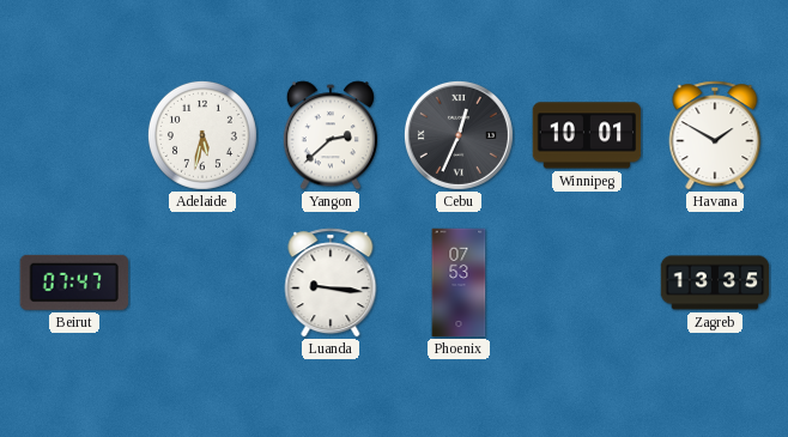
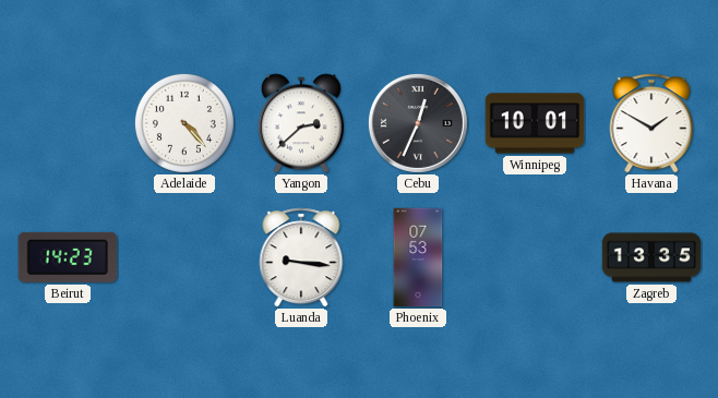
Adelaide: 5:32 -> 4:23 (184, 123)
Beirut: 07:47 -> 14:23 (67, 257)
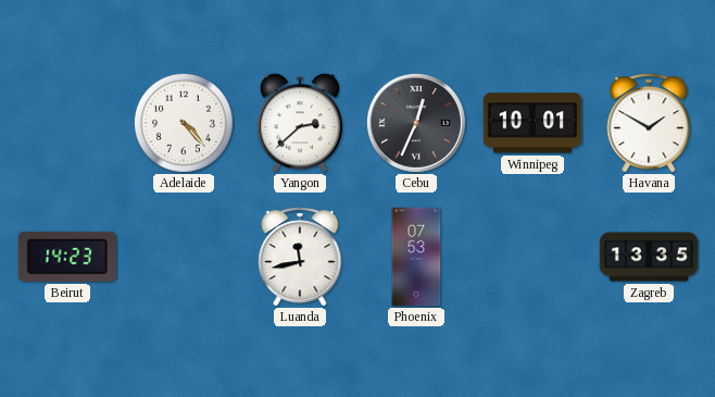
Luanda: 9:16 -> 11:43 (300, 257)
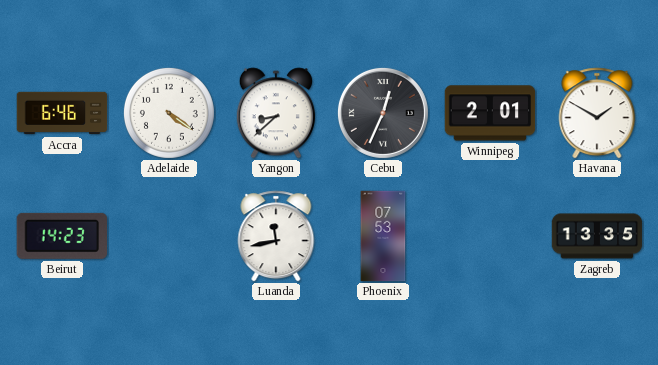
Accra: none -> 6:46 (62, 113)
Adelaide: 4:23 -> 4:21 (169, 113)
Yangon: 2:38 -> 8:38 (276, 113)
Winnipeg: 10:01 -> 2:01 (490, 113)
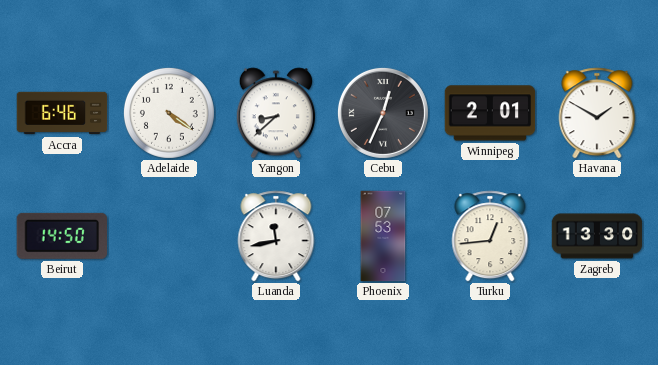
Beirut: 14:23 -> 14:50 (61, 236)
Turku: none -> 12:44 (490, 236)
Zagreb: 13:35 -> 13:30 (597, 236)
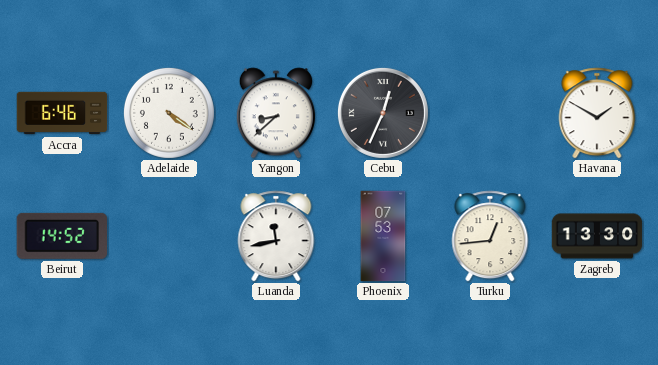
Winnipeg: 2:01 -> none (490, 113)
Beirut: 14:50 -> 14:52 (61, 236)
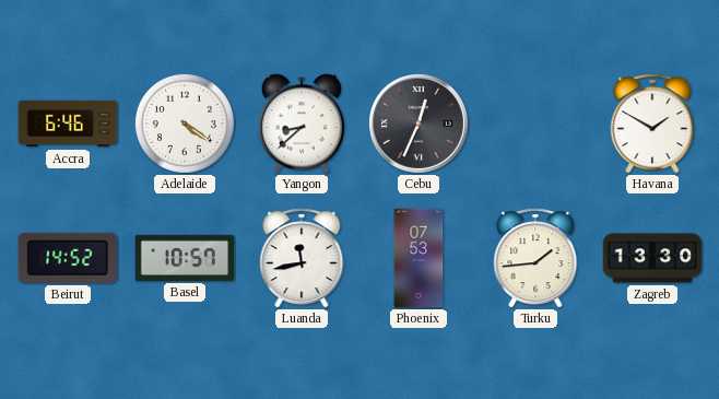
Basel: none -> 10:57 (185, 258)
Turku: 12:44 -> 1:44 (535, 258)
